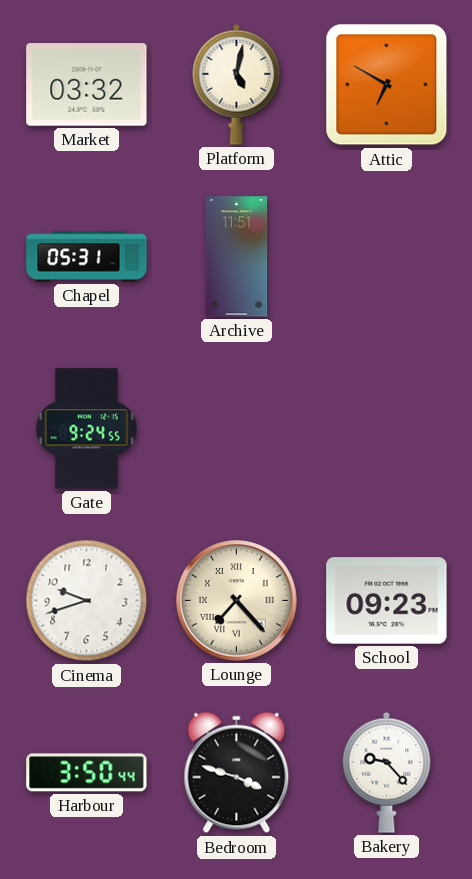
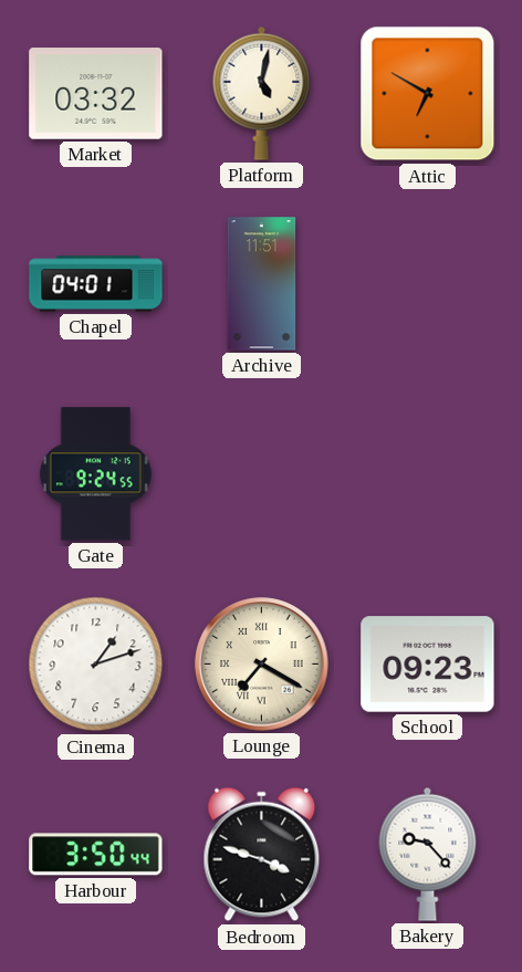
Chapel: 05:31 -> 04:01 (96, 284)
Cinema: 9:42 -> 1:12 (96, 665)
Lounge: 7:23 -> 7:20 (262, 665)
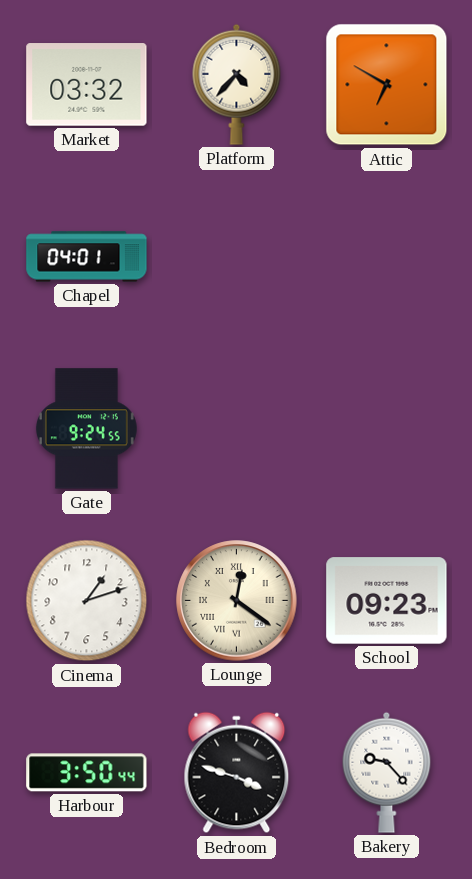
Platform: 5:02 -> 4:37 (237, 84)
Archive: 11:51 -> none (262, 284)
Lounge: 7:20 -> 12:21 (237, 601)
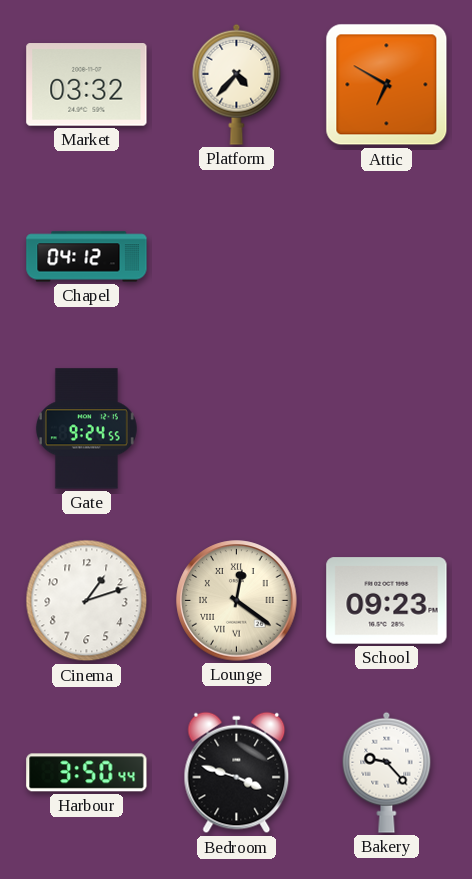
Chapel: 04:01 -> 04:12 (87, 257)
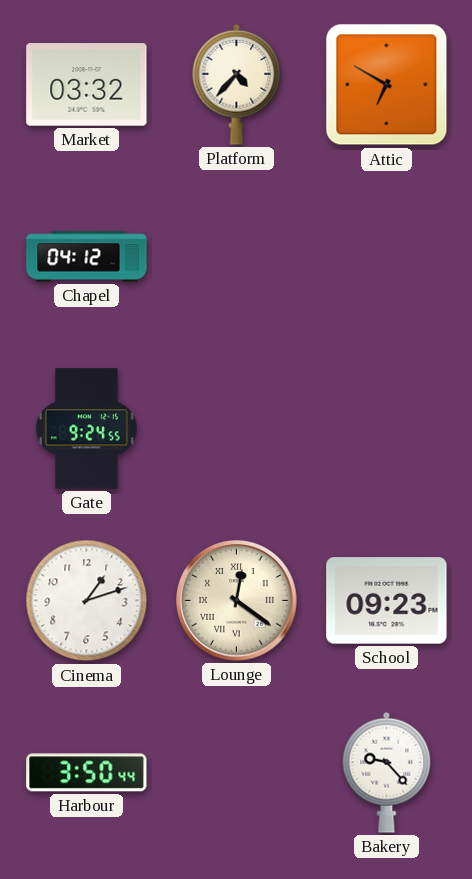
Bedroom: 3:48 -> none (237, 773)
